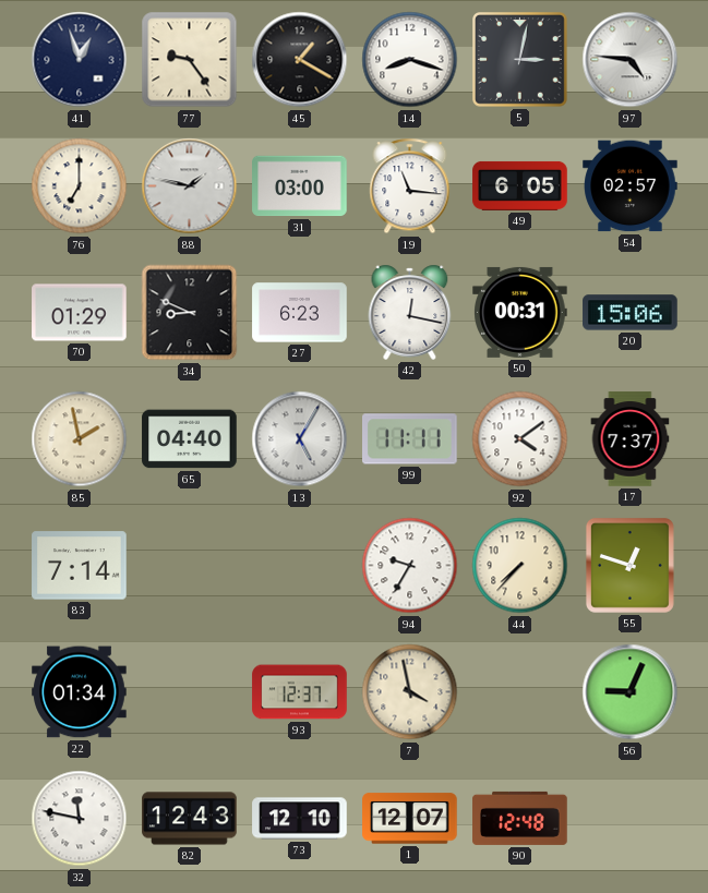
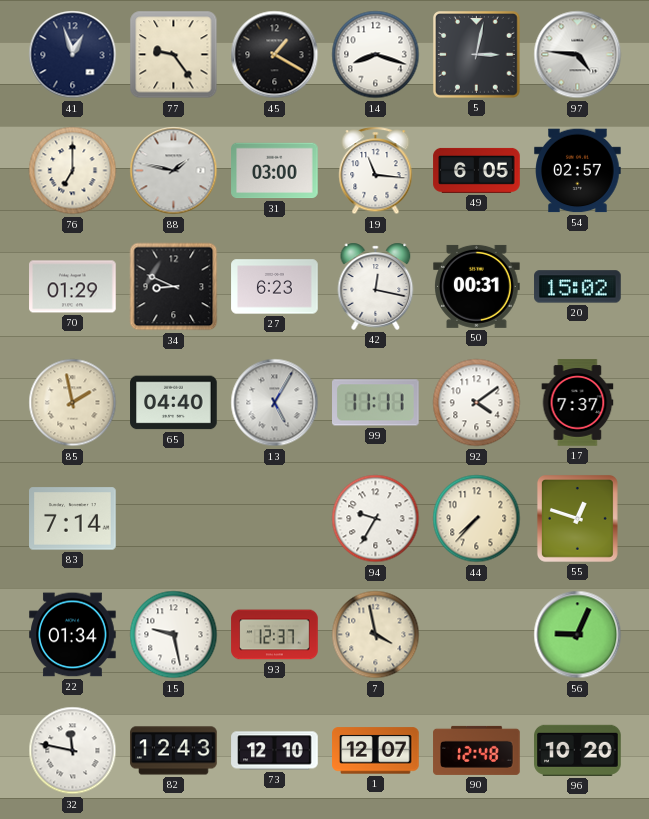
20: 15:06 -> 15:02 (578, 287)
15: none -> 9:28 (174, 635)
96: none -> 10:20 (578, 750)
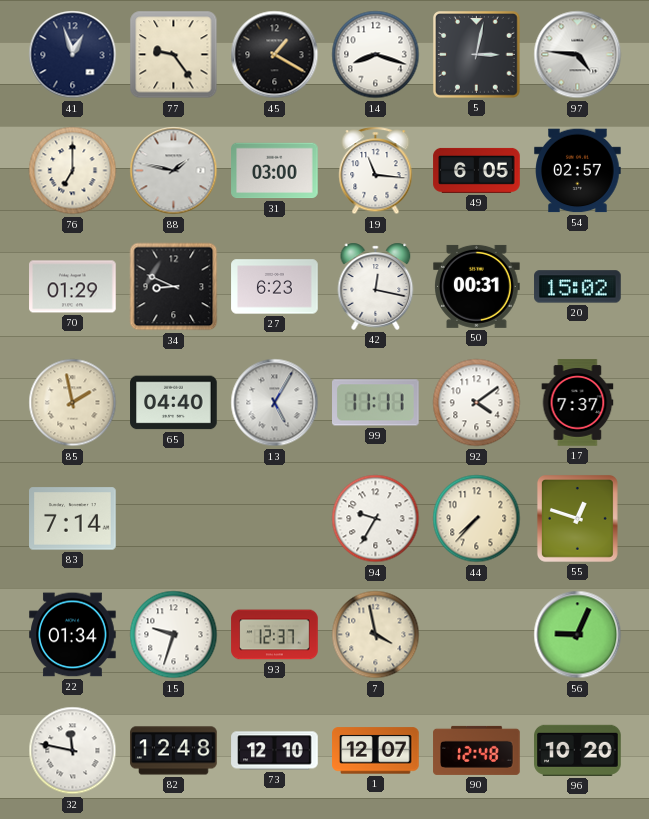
15: 9:28 -> 9:33 (174, 635)
82: 12:43 -> 12:48 (174, 751)
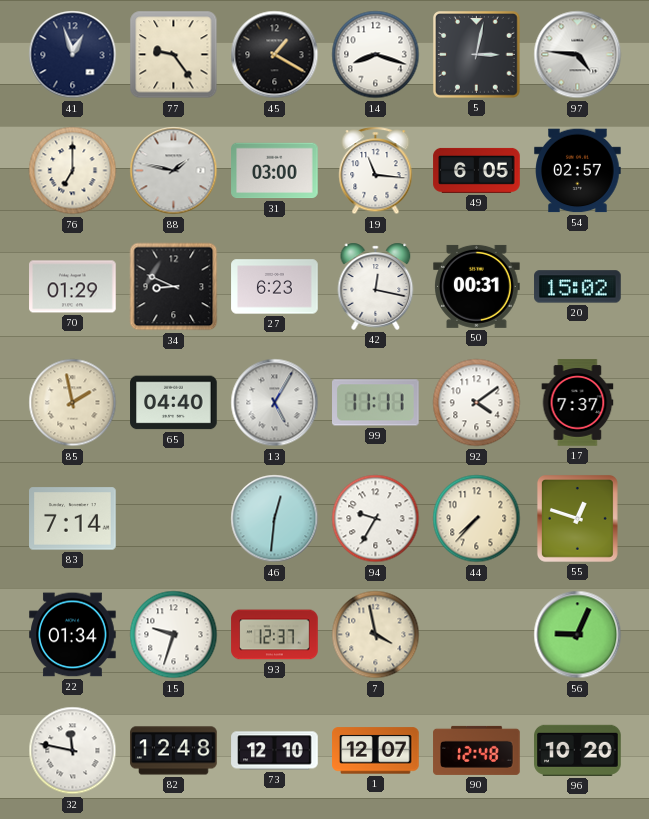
46: none -> 12:31 (275, 519)
